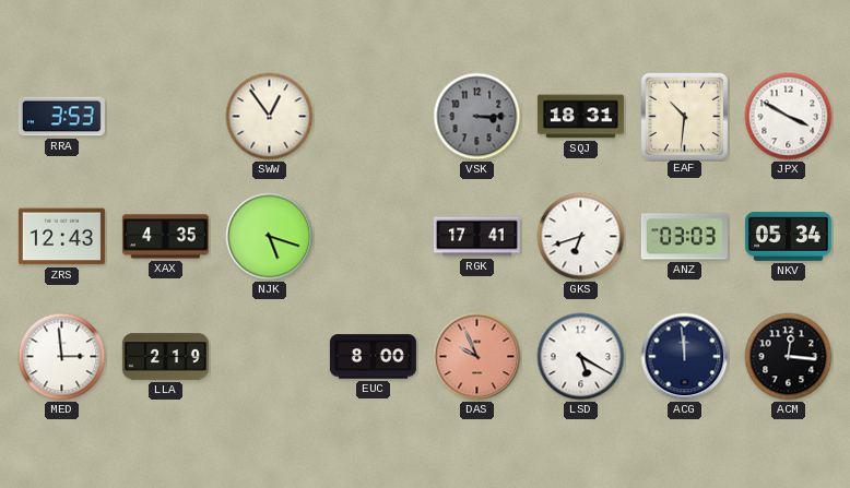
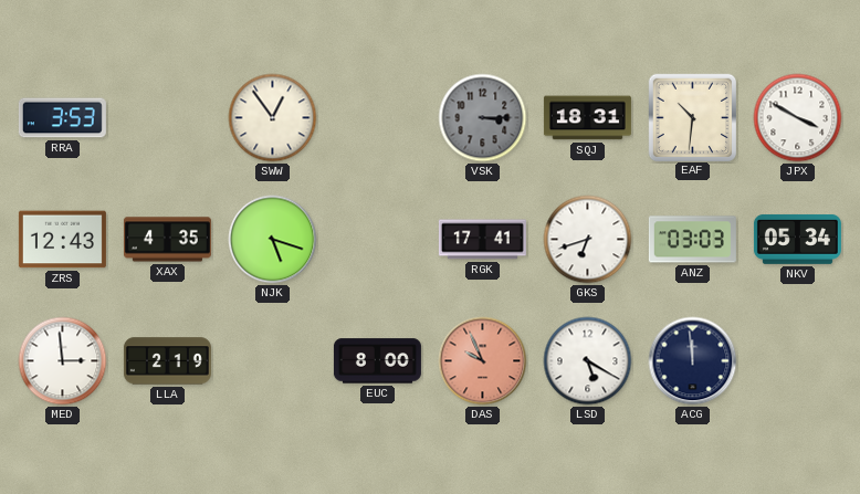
ACM: 12:16 -> none (789, 357)
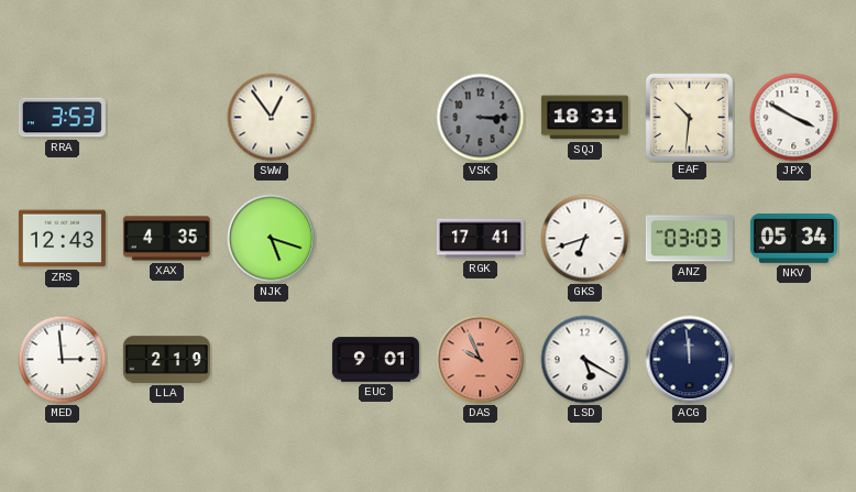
EUC: 8:00 -> 9:01 (375, 360)
